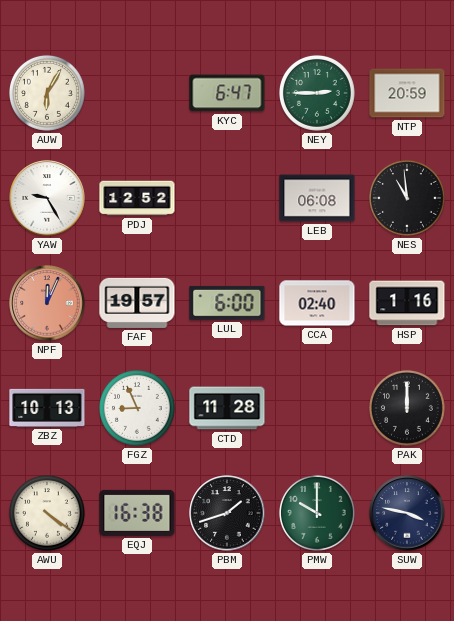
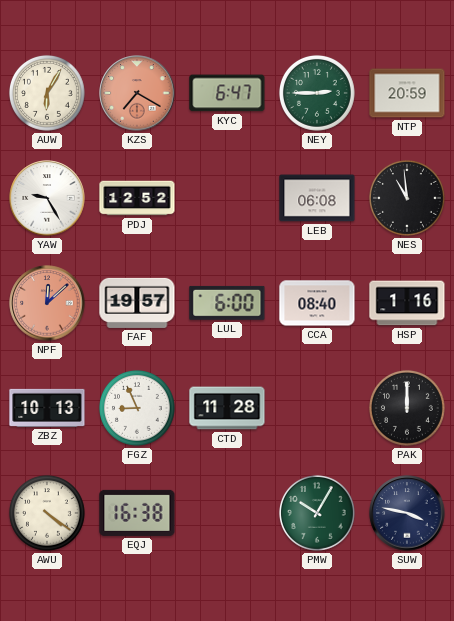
KZS: none -> 7:20 (137, 93)
NPF: 12:04 -> 12:08 (47, 303)
CCA: 02:40 -> 08:40 (317, 303)
PBM: 1:42 -> none (227, 513)
PMW: 10:00 -> 10:05 (317, 513)
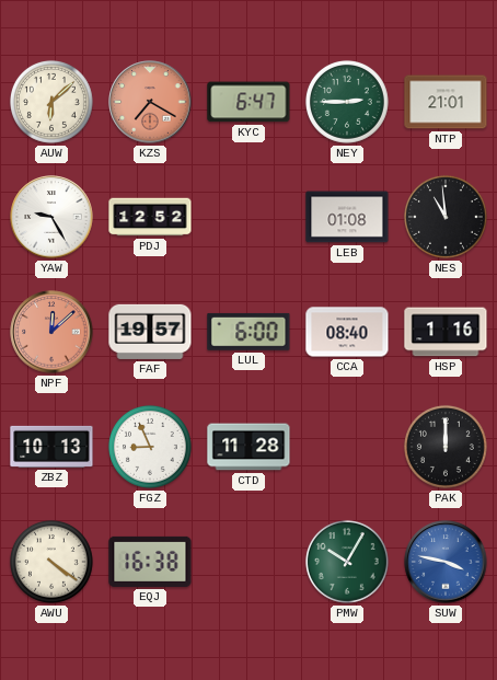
AUW: 6:05 -> 6:08 (51, 102)
NTP: 20:59 -> 21:01 (446, 102)
LEB: 06:08 -> 01:08 (347, 217)
SUW dial: navy -> blue (446, 562)
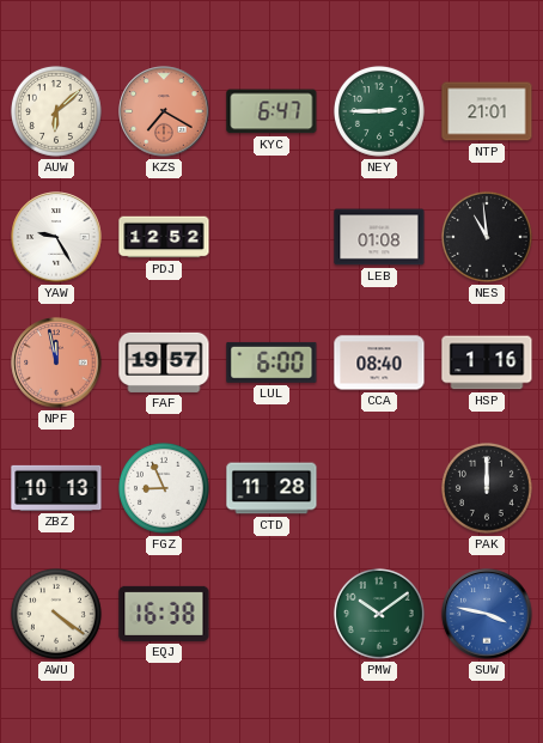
NPF: 12:08 -> 11:58 (56, 363)
PMW: 10:05 -> 10:09 (379, 614)
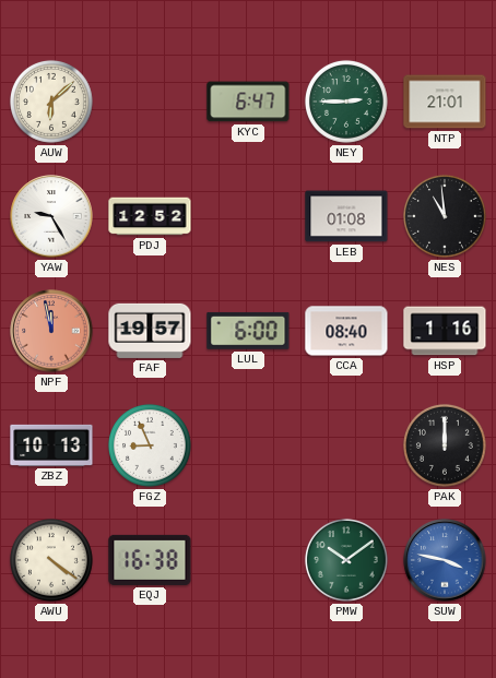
KZS: 7:20 -> none (164, 111)
CTD: 11:28 -> none (271, 488)
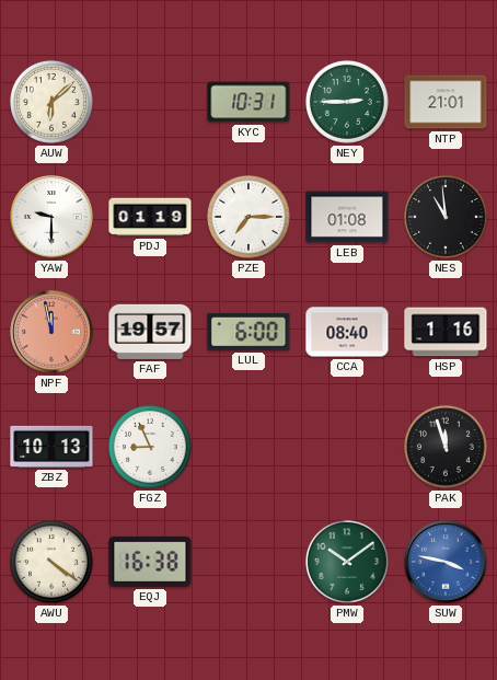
KYC: 6:47 -> 10:31 (248, 102)
YAW: 9:25 -> 9:30 (51, 217)
PDJ: 12:52 -> 01:19 (150, 217)
PZE: none -> 7:15 (248, 217)
PAK: 12:00 -> 11:57 (446, 447)
